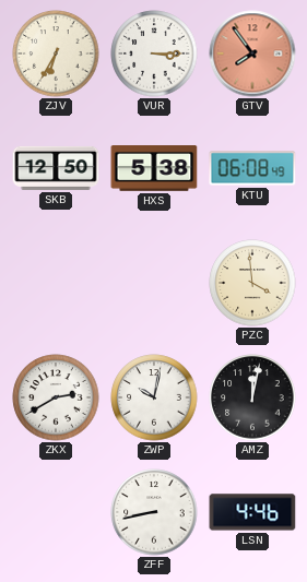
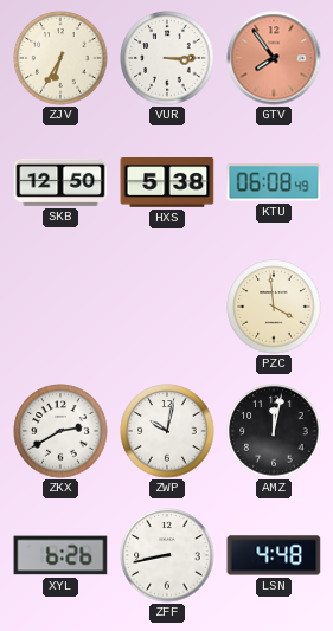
XYL: none -> 6:26 (60, 555)
LSN: 4:46 -> 4:48 (274, 555)
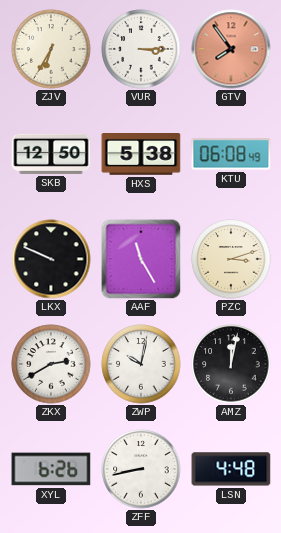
LKX: none -> 9:49 (51, 259)
AAF: none -> 11:25 (141, 259)
PZC: 3:59 -> 3:12 (231, 259)
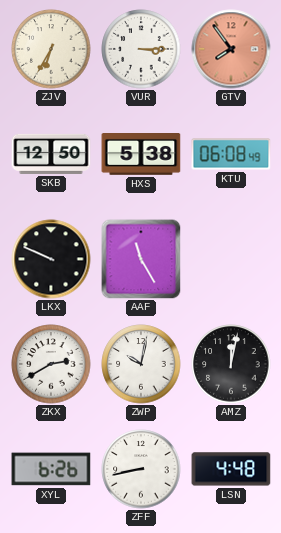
PZC: 3:12 -> none (231, 259)
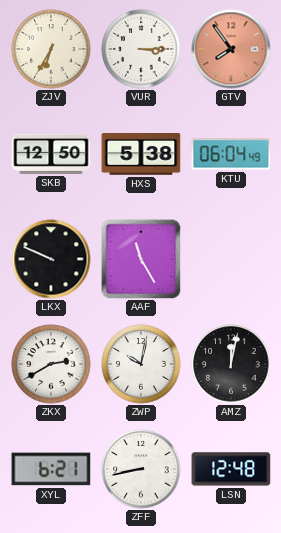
KTU: 06:08 -> 06:04 (231, 154)
XYL: 6:26 -> 6:21 (51, 469)
LSN: 4:48 -> 12:48 (231, 469)
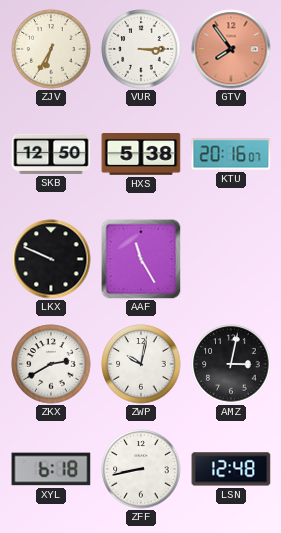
KTU: 06:04 -> 20:16 (231, 154)
AMZ: 12:02 -> 3:02 (231, 364)
XYL: 6:21 -> 6:18 (51, 469)
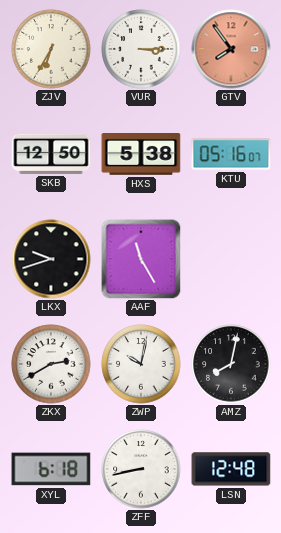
KTU: 20:16 -> 05:16 (231, 154)
LKX: 9:49 -> 9:42 (51, 259)
AMZ: 3:02 -> 8:02 (231, 364)
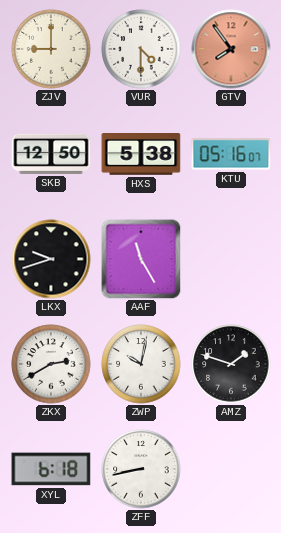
ZJV: 6:35 -> 9:00 (51, 49)
VUR: 3:15 -> 4:30 (141, 49)
AMZ: 8:02 -> 1:48 (231, 364)
LSN: 12:48 -> none (231, 469)
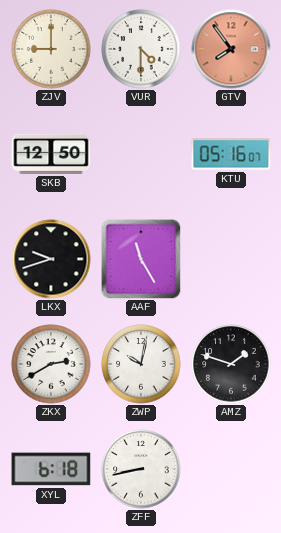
HXS: 5:38 -> none (141, 155)
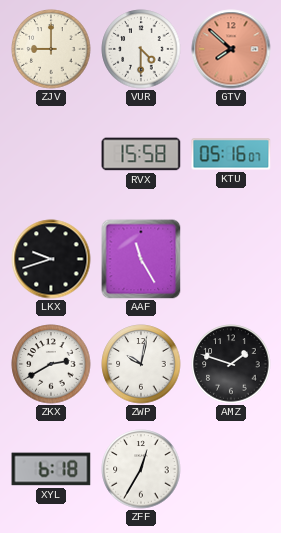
GTV: 7:54 -> 7:52 (231, 49)
SKB: 12:50 -> none (51, 154)
RVX: none -> 15:58 (141, 154)
ZFF: 8:43 -> 12:35 (141, 469)
